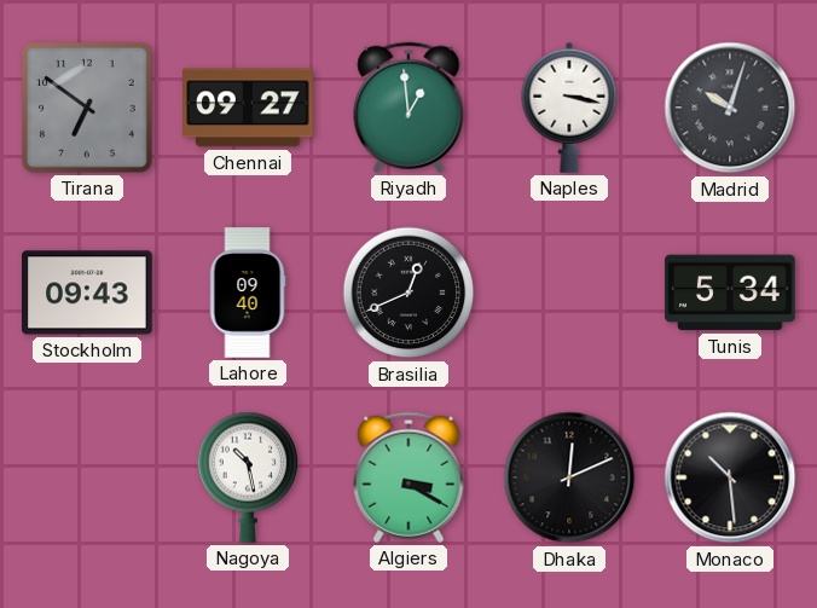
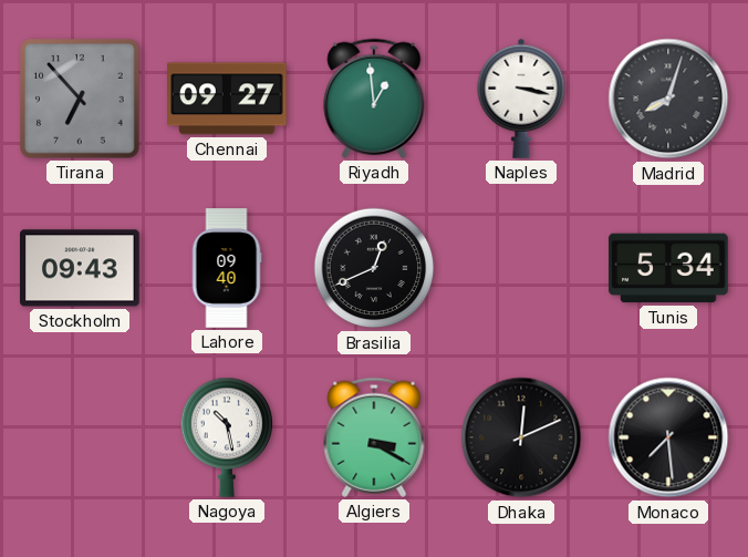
Tirana: 6:51 -> 6:53 (81, 100)
Madrid: 10:03 -> 8:03 (668, 99)
Monaco: 10:29 -> 7:29 (668, 437)
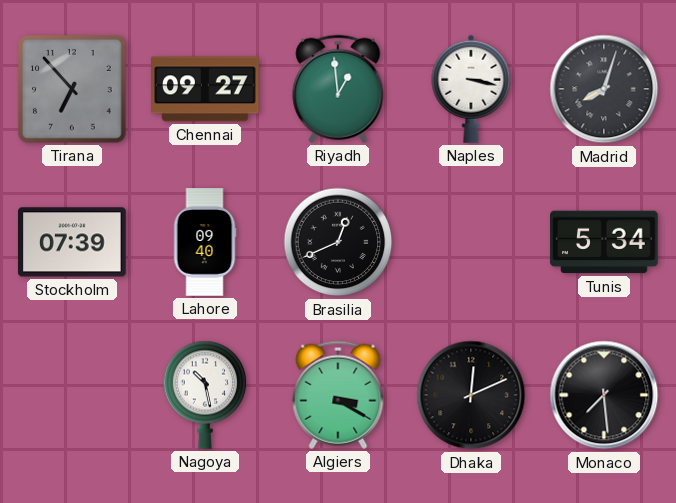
Stockholm: 09:43 -> 07:39 (72, 242)
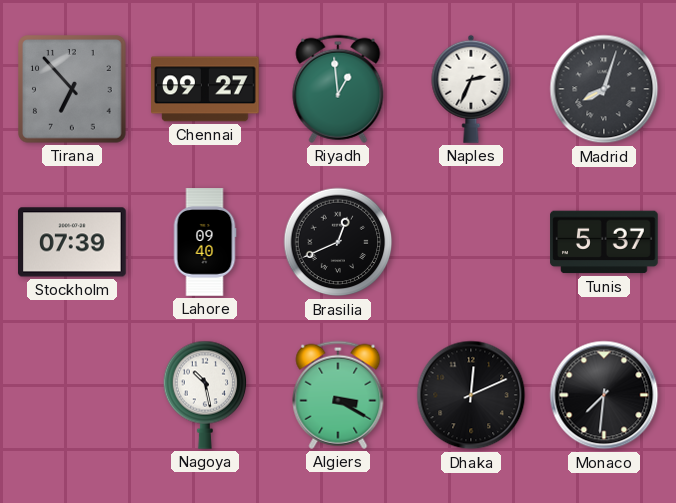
Naples: 3:17 -> 2:34 (471, 89)
Tunis: 5:34 -> 5:37 (604, 242)
Monaco: 7:29 -> 7:31 (604, 395)
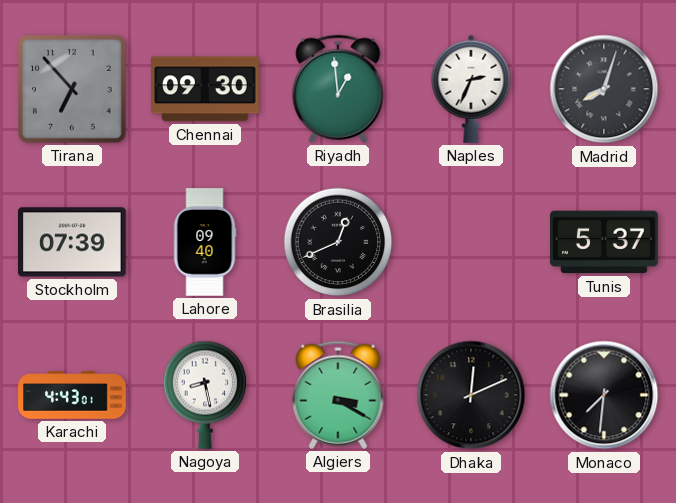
Chennai: 09:27 -> 09:30 (205, 89)
Karachi: none -> 4:43 (72, 395)
Nagoya: 10:28 -> 8:28 (205, 395)
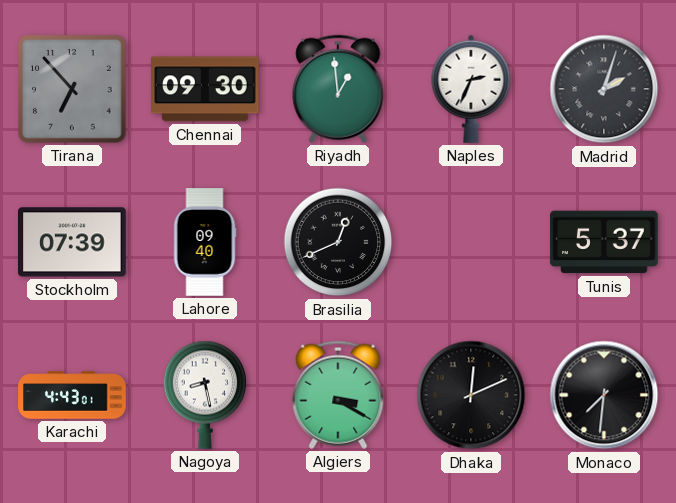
Madrid: 8:03 -> 2:03 (604, 89)
